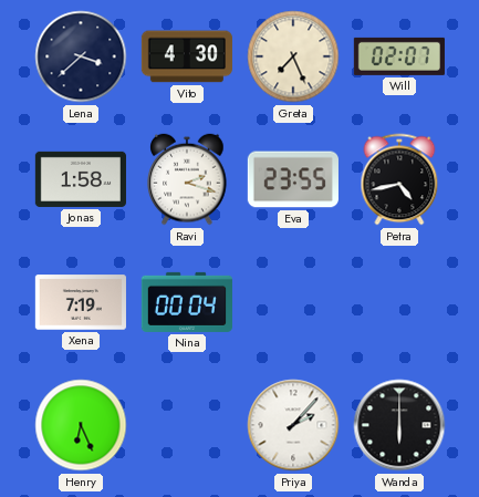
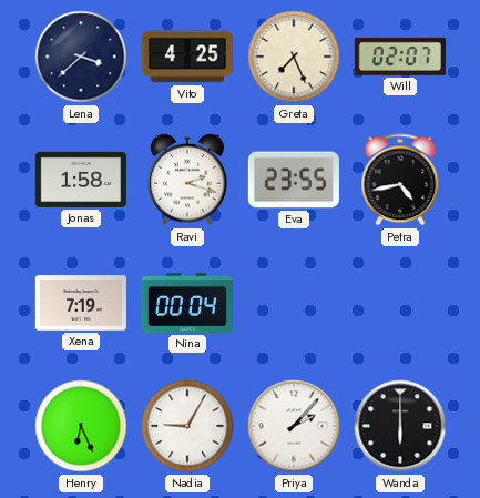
Vito: 4:30 -> 4:25 (187, 57)
Nadia: none -> 9:05 (187, 426)
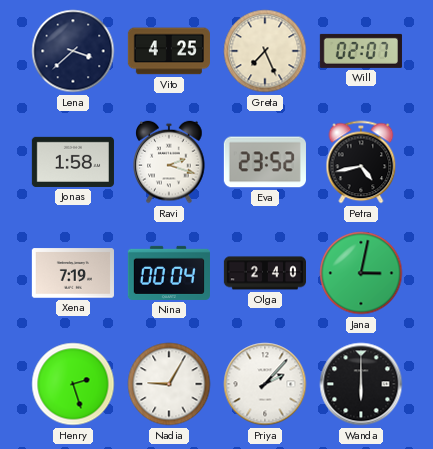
Eva: 23:55 -> 23:52 (265, 162)
Olga: none -> 2:40 (264, 273)
Jana: none -> 3:02 (361, 273)
Henry: 6:26 -> 2:27 (73, 384)
